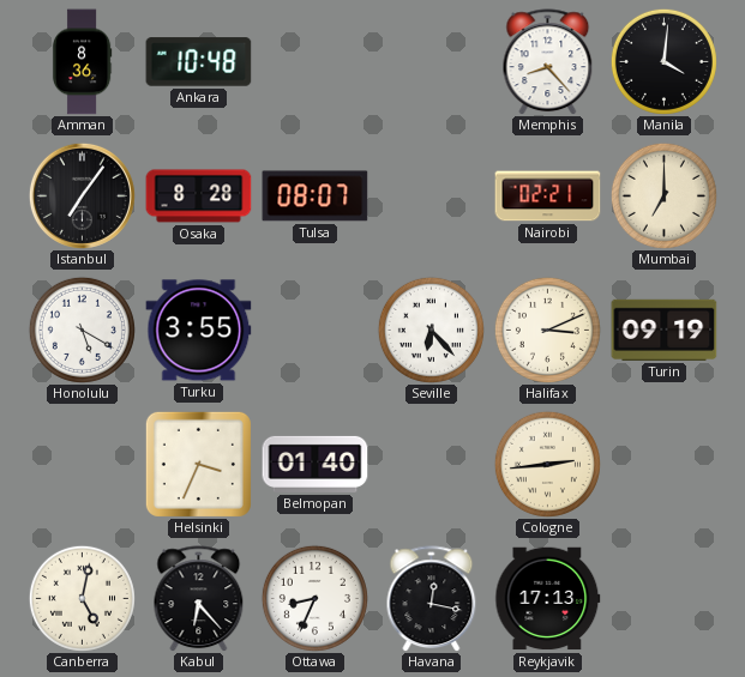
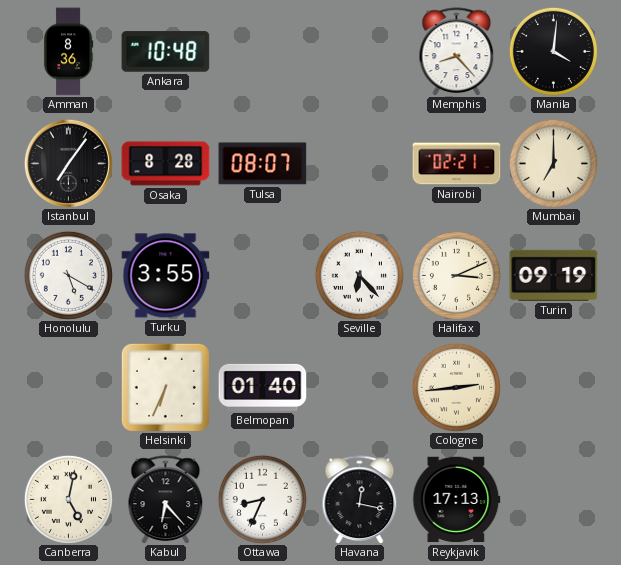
Helsinki: 3:34 -> 6:34 (165, 387)
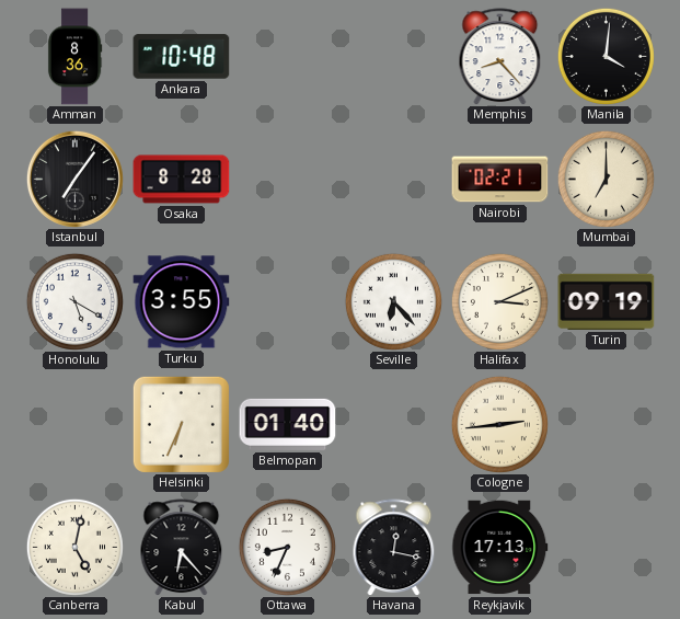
Tulsa: 08:07 -> none (263, 164)
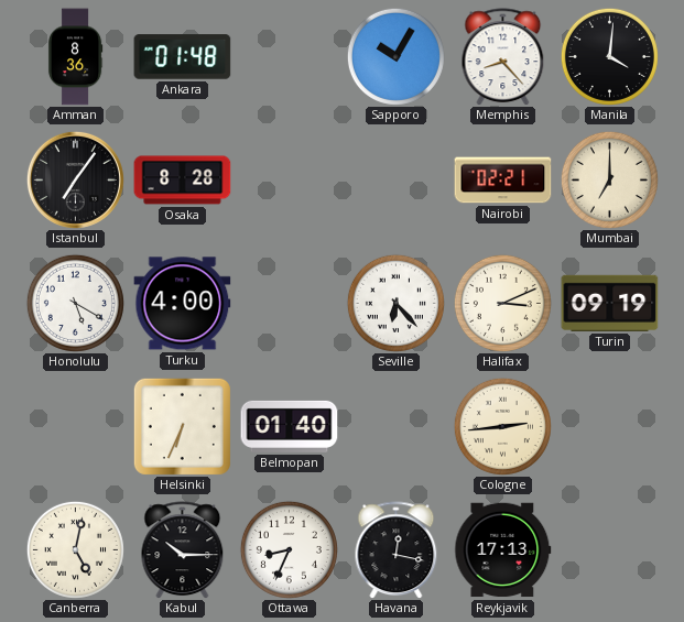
Ankara: 10:48 -> 01:48 (183, 57)
Sapporo: none -> 10:05 (395, 56)
Turku: 3:55 -> 4:00 (183, 304)
Kabul: 6:23 -> 10:15 (183, 550)
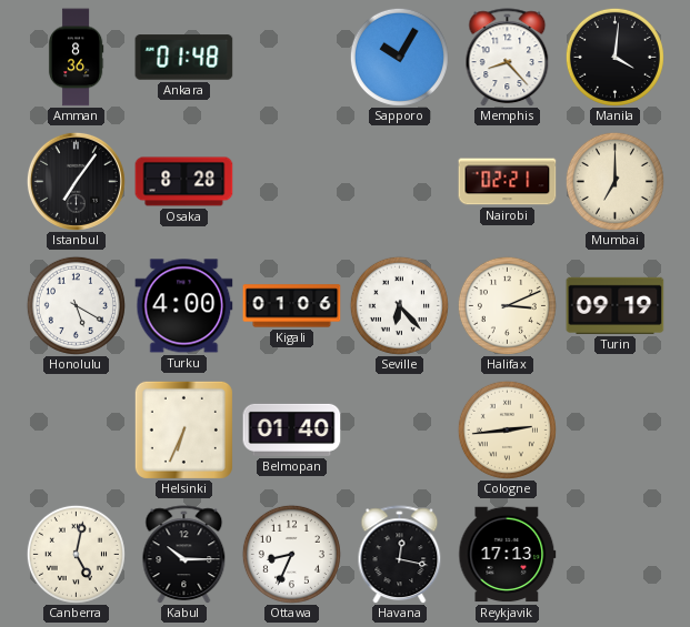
Kigali: none -> 01:06 (292, 306)
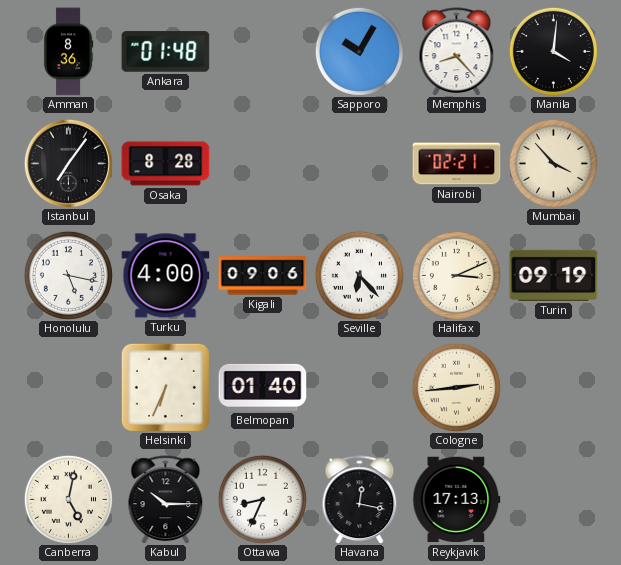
Mumbai: 7:00 -> 3:53 (553, 163)
Honolulu: 5:20 -> 5:17 (68, 275)
Kigali: 01:06 -> 09:06 (263, 276)
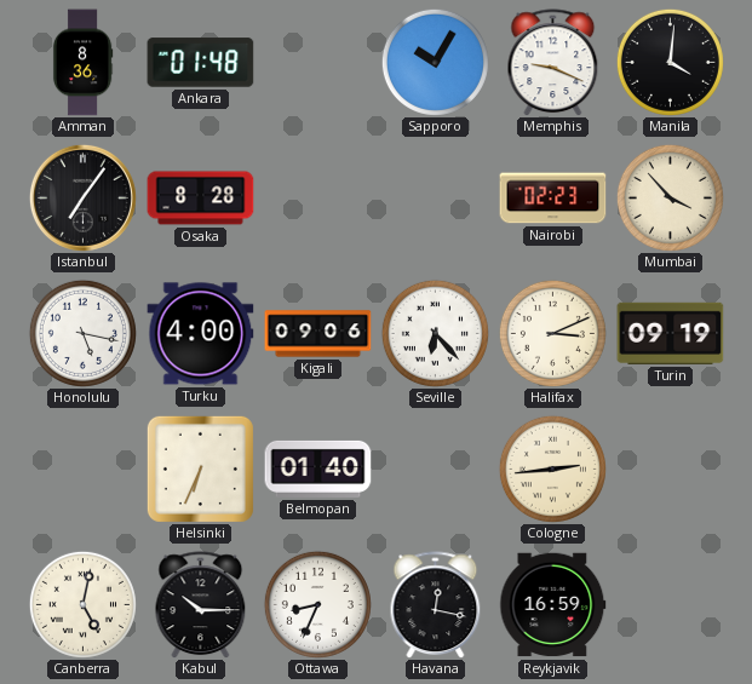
Memphis: 8:23 -> 9:19 (553, 63)
Nairobi: 02:21 -> 02:23 (553, 199)
Reykjavik: 17:13 -> 16:59 (553, 605)
